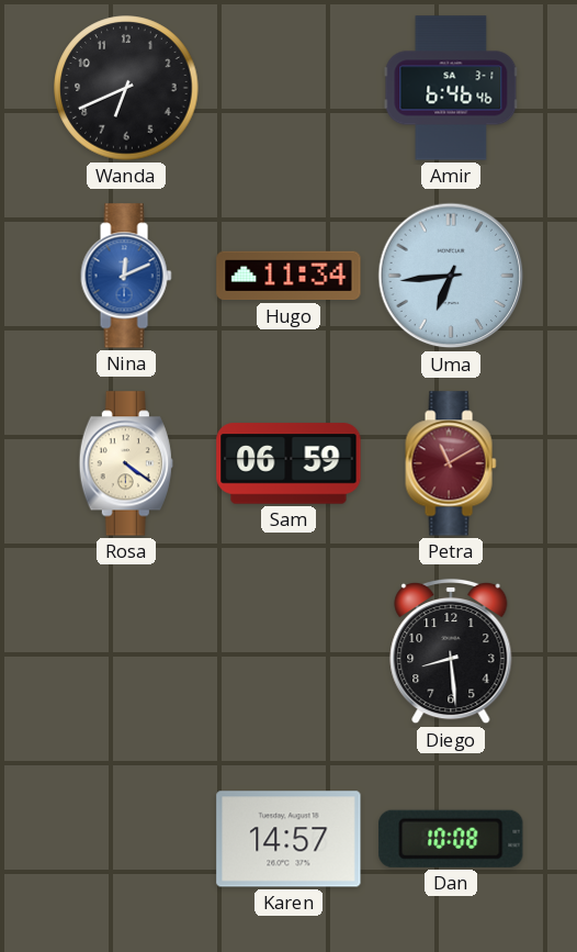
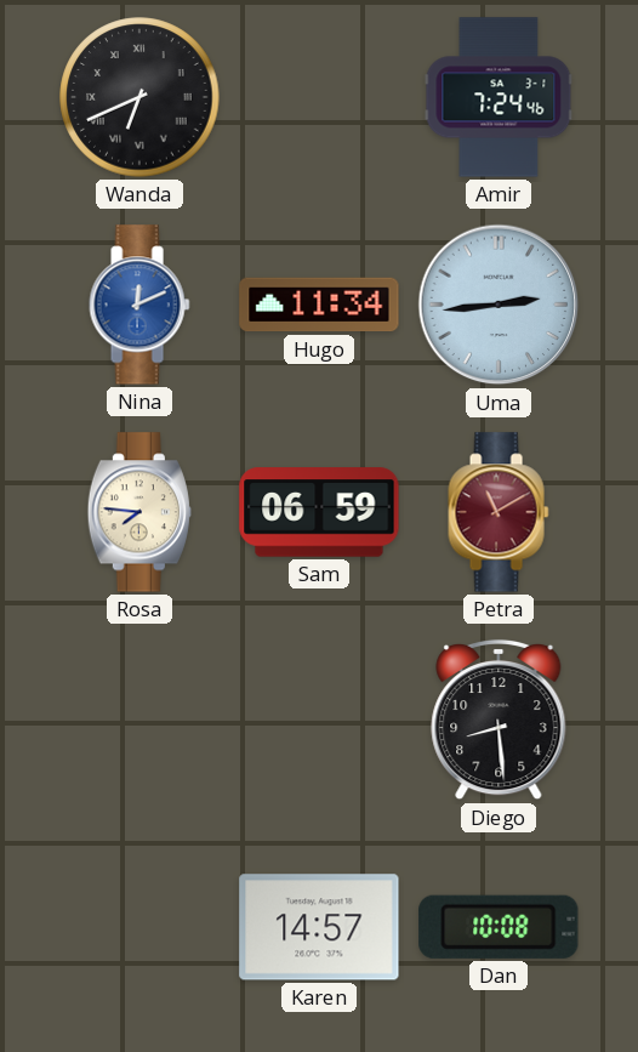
Wanda numerals: Arabic -> Roman (139, 97)
Amir: 6:46 -> 7:24 (499, 97)
Uma: 6:44 -> 2:44 (499, 305)
Rosa: 4:21 -> 7:46 (139, 512)
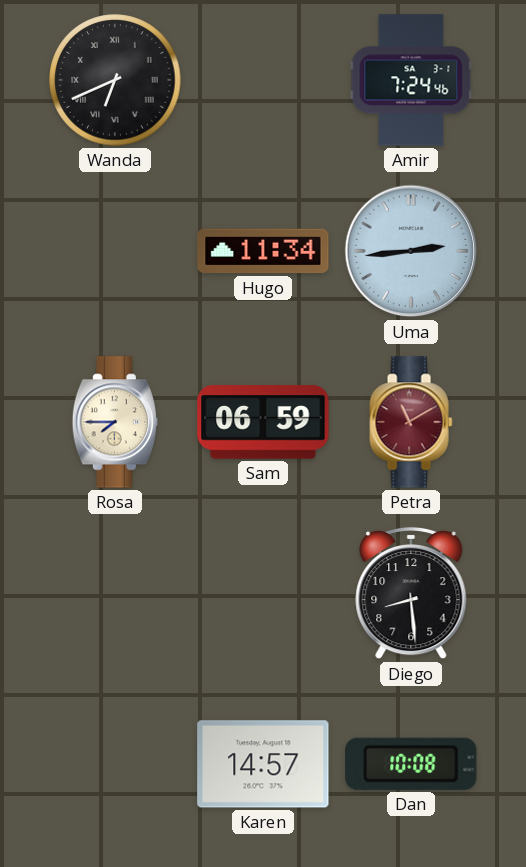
Nina: 12:11 -> none (139, 305)
Rosa: 7:46 -> 7:45 (115, 422)
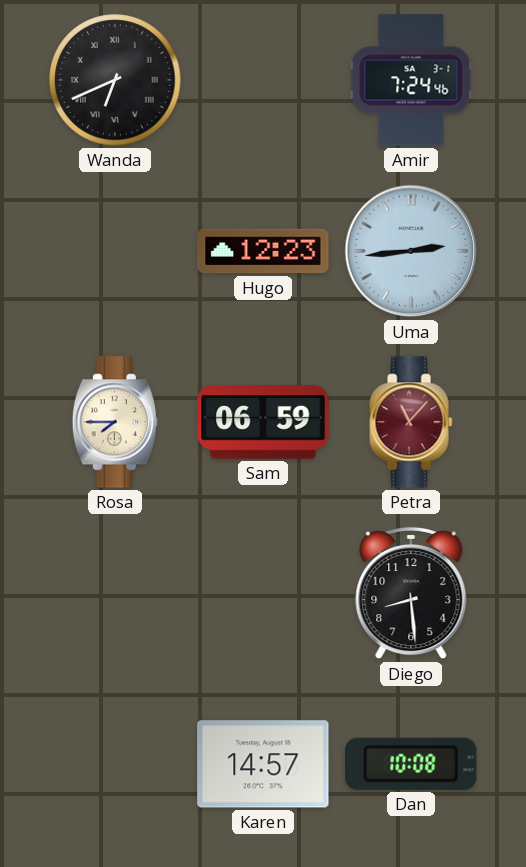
Hugo: 11:34 -> 12:23 (263, 251)
Petra: 11:10 -> 11:07 (411, 422)
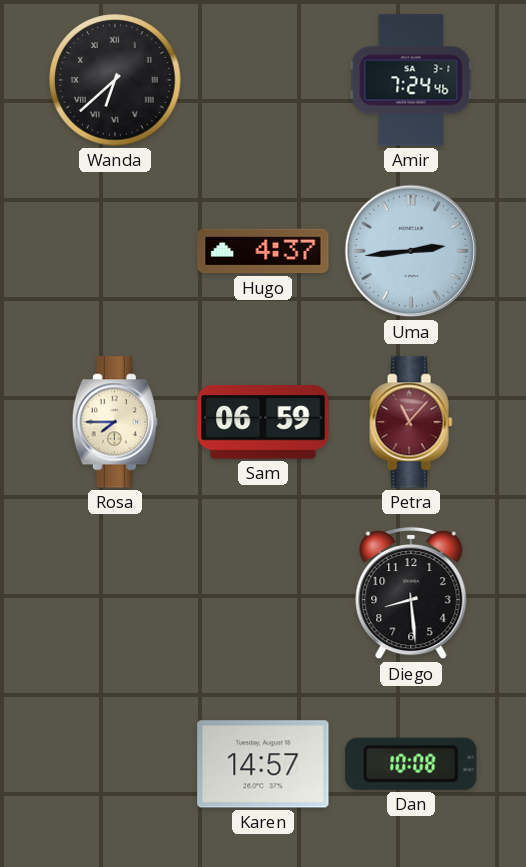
Wanda: 6:41 -> 6:38 (115, 80)
Hugo: 12:23 -> 4:37 (263, 251)
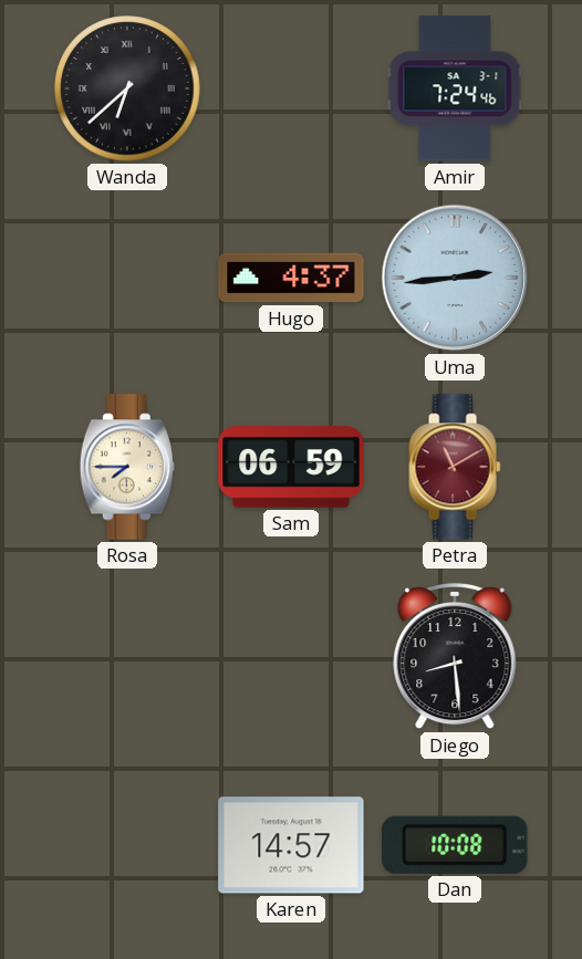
Petra: 11:07 -> 11:10 (455, 467)
